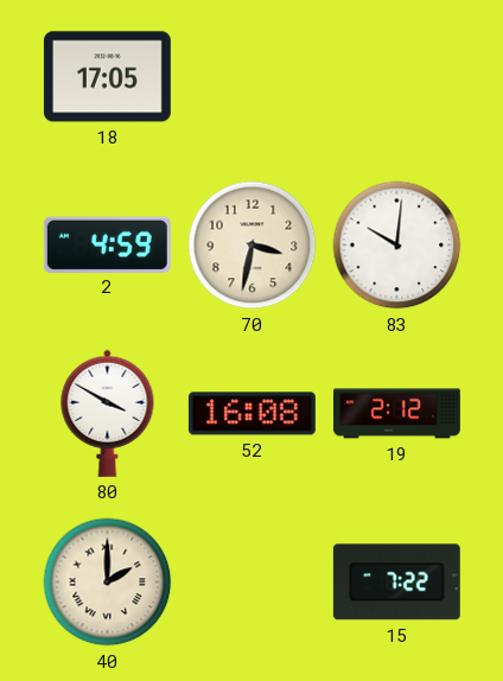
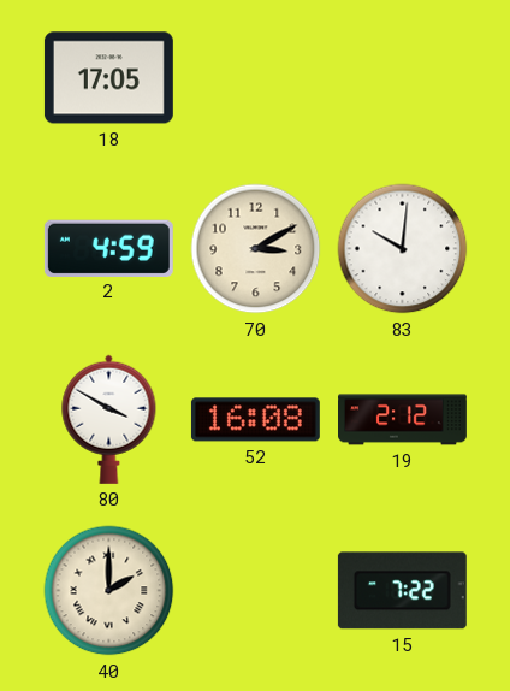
70: 3:32 -> 3:10 (256, 249)
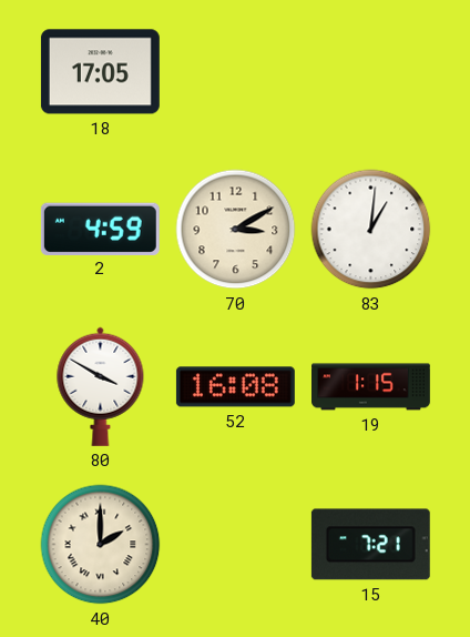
83: 10:01 -> 1:01 (371, 230)
19: 2:12 -> 1:15 (371, 387)
15: 7:22 -> 7:21 (370, 545)
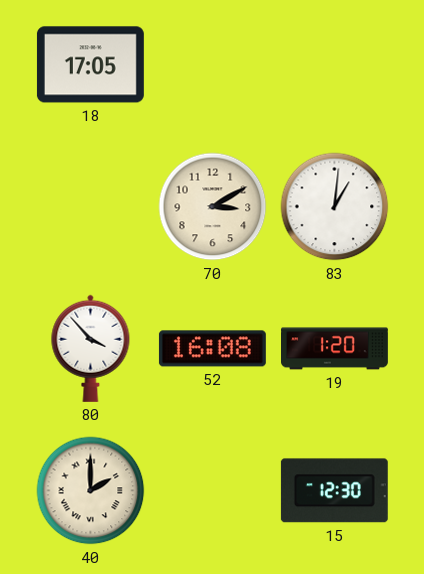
2: 4:59 -> none (100, 229)
80: 3:50 -> 3:53 (91, 348)
19: 1:15 -> 1:20 (335, 349)
15: 7:21 -> 12:30 (334, 491)
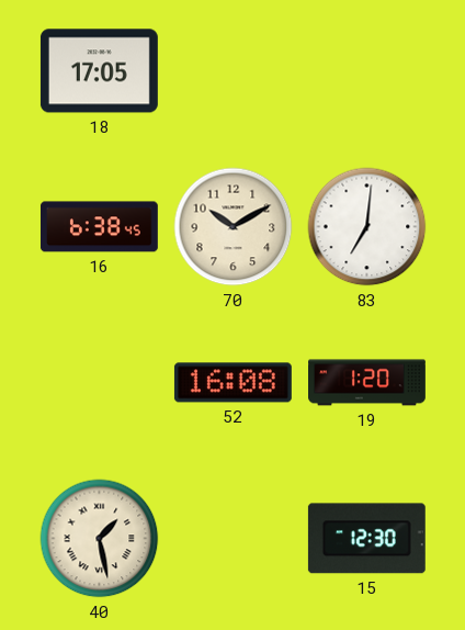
16: none -> 6:38 (99, 227)
70: 3:10 -> 10:10 (234, 227)
83: 1:01 -> 7:01 (367, 227)
80: 3:53 -> none (91, 348)
40: 2:00 -> 1:28 (100, 539)
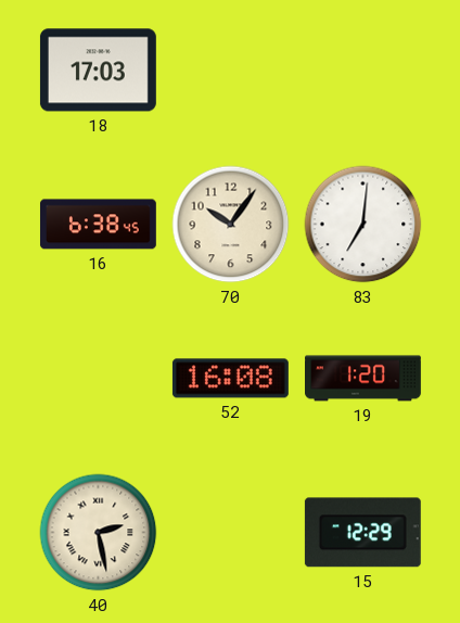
18: 17:05 -> 17:03 (98, 71)
70: 10:10 -> 10:06 (231, 225)
40: 1:28 -> 2:28 (99, 533)
15: 12:30 -> 12:29 (362, 533)
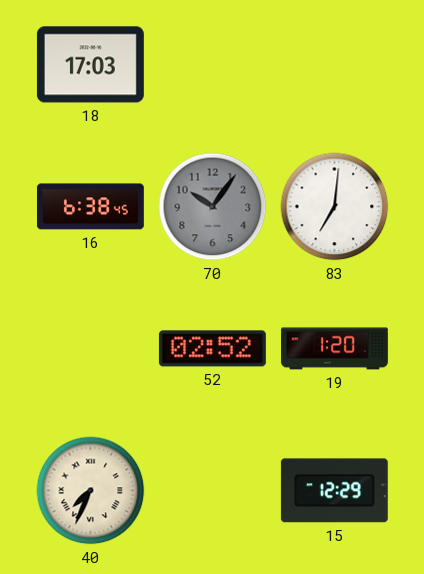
70 dial: cream -> grey (213, 207)
52: 16:08 -> 02:52 (212, 349)
40: 2:28 -> 7:34 (91, 491)
